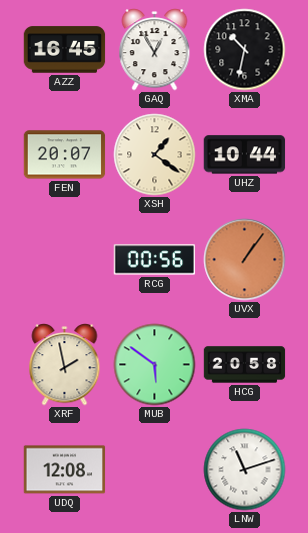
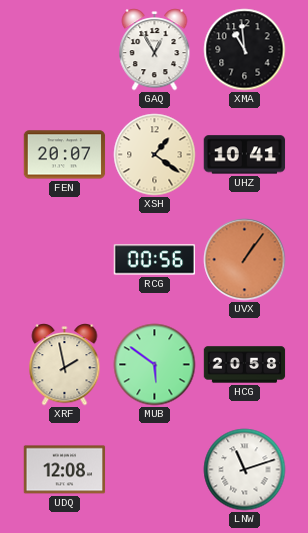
AZZ: 16:45 -> none (65, 50)
XMA: 10:32 -> 10:59 (245, 50)
UHZ: 10:44 -> 10:41 (245, 155)
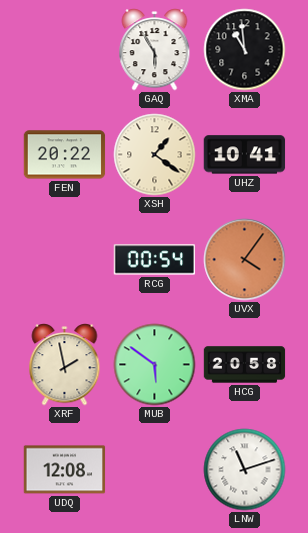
GAQ: 12:55 -> 5:55 (155, 50)
FEN: 20:07 -> 20:22 (65, 155)
RCG: 00:56 -> 00:54 (155, 260)
UVX: 1:06 -> 4:06 (245, 260)
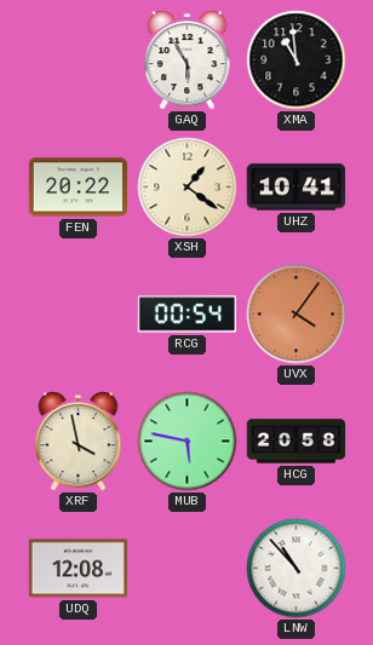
XRF: 1:58 -> 3:58 (79, 442)
MUB: 5:51 -> 5:47 (188, 442)
LNW: 11:12 -> 10:53 (297, 569)
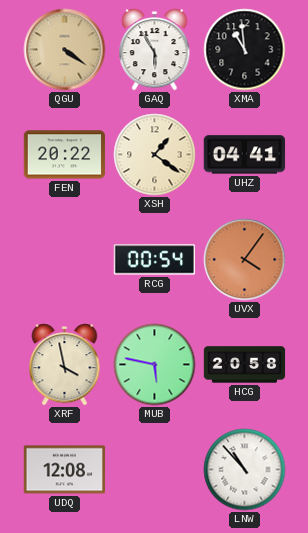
QGU: none -> 4:21 (65, 50)
UHZ: 10:41 -> 04:41 (245, 155)
